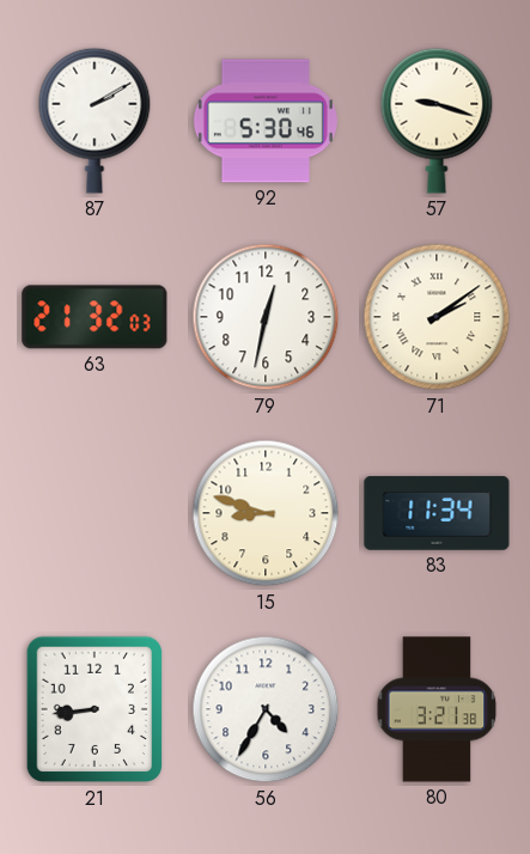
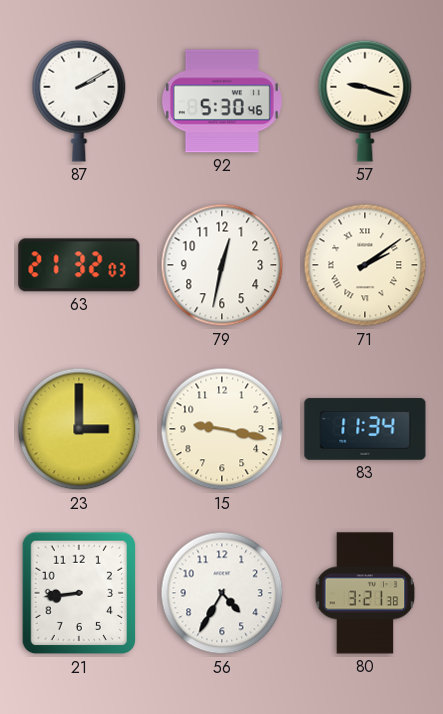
23: none -> 3:00 (79, 429)
15: 8:48 -> 9:17 (222, 429)
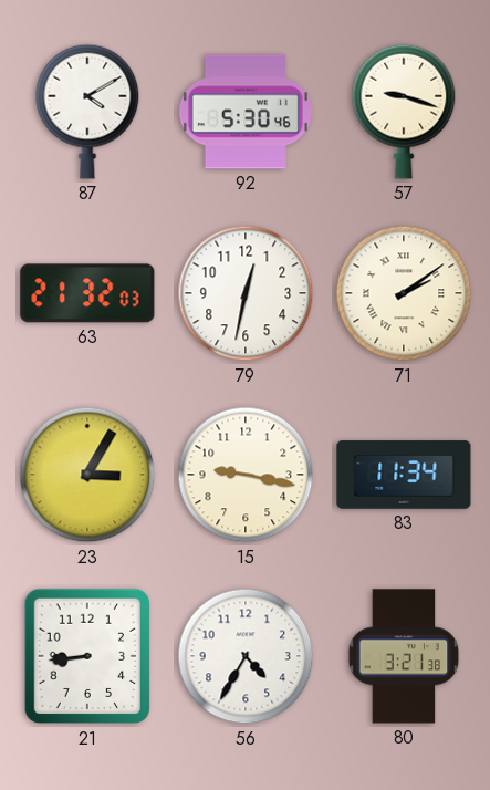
87: 2:10 -> 4:10 (87, 112)
23: 3:00 -> 3:05 (87, 475)
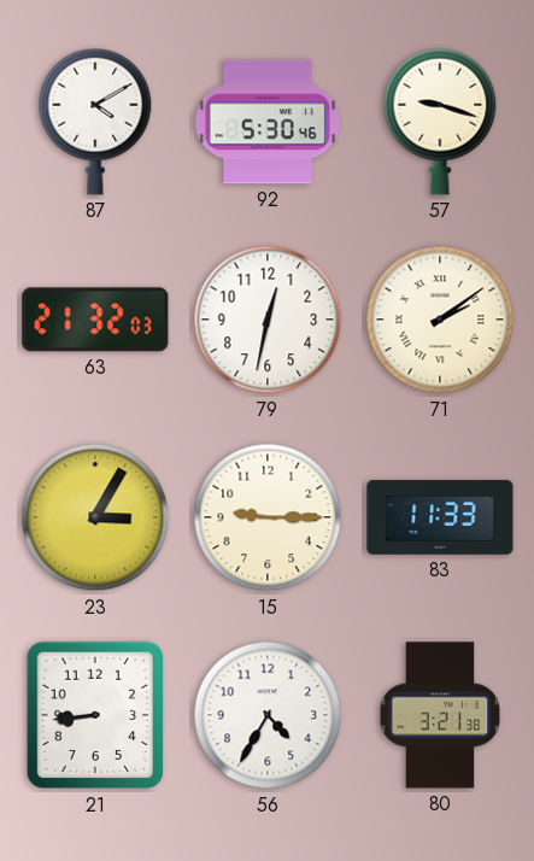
15: 9:17 -> 9:15 (268, 517)
83: 11:34 -> 11:33 (440, 517)
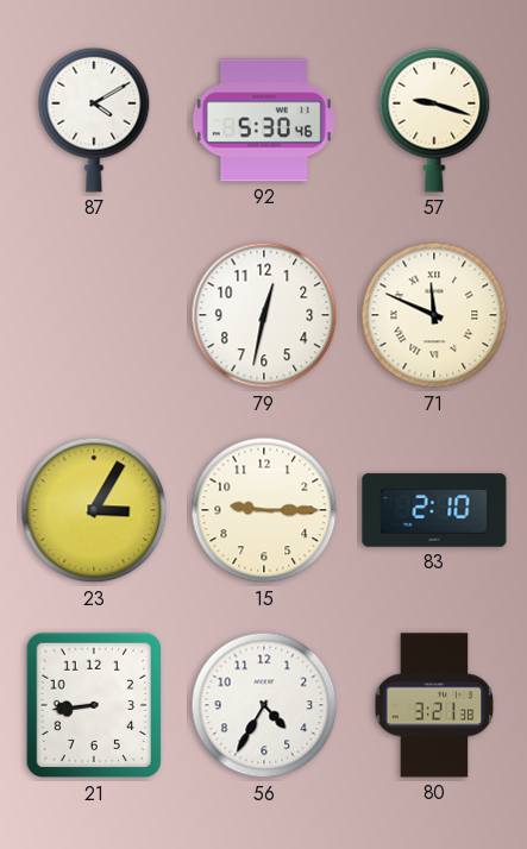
63: 21:32 -> none (95, 320)
71: 2:09 -> 11:49 (434, 315)
83: 11:33 -> 2:10 (434, 510)
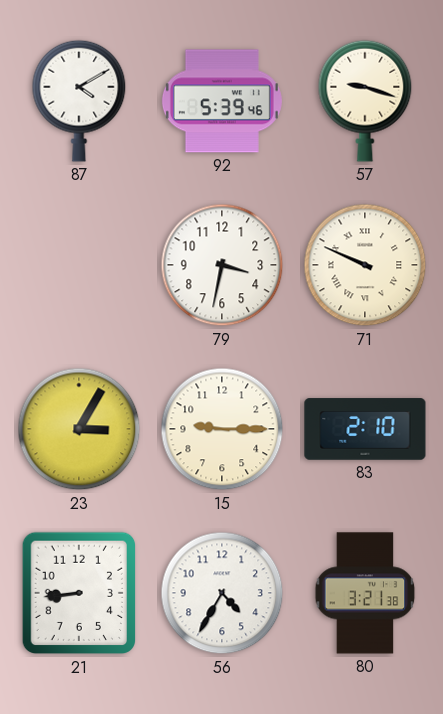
92: 5:30 -> 5:39 (222, 101)
79: 12:32 -> 3:32 (222, 265)
71: 11:49 -> 9:49 (365, 265)
